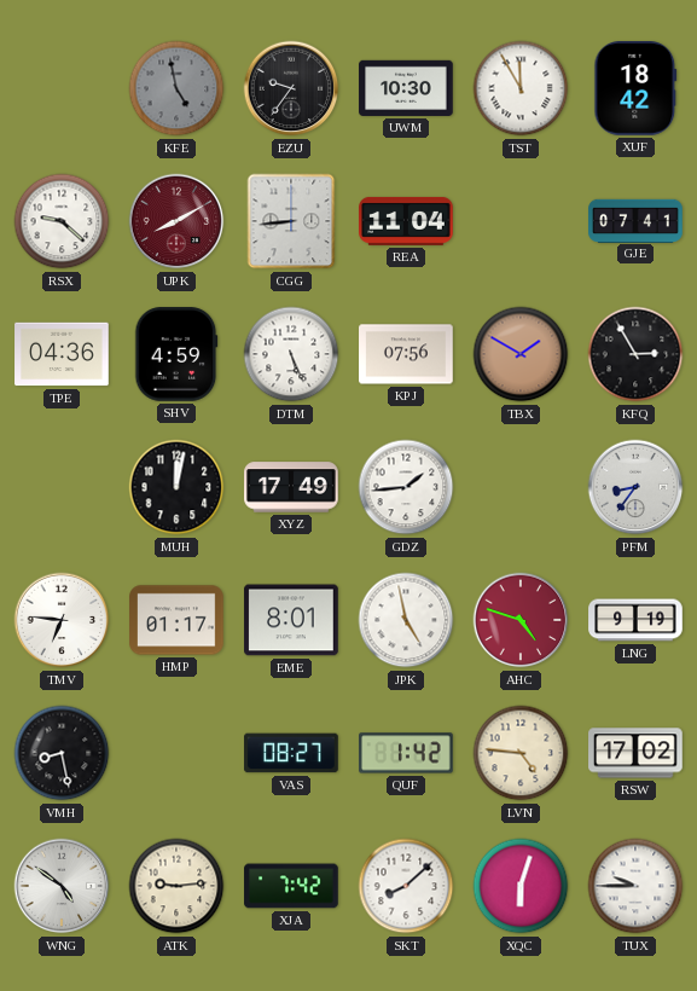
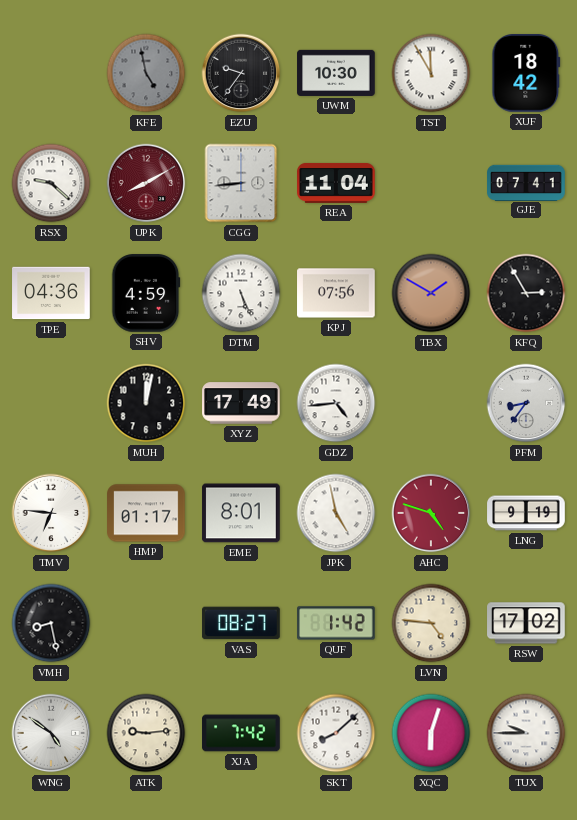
GDZ: 1:44 -> 4:44 (336, 403)
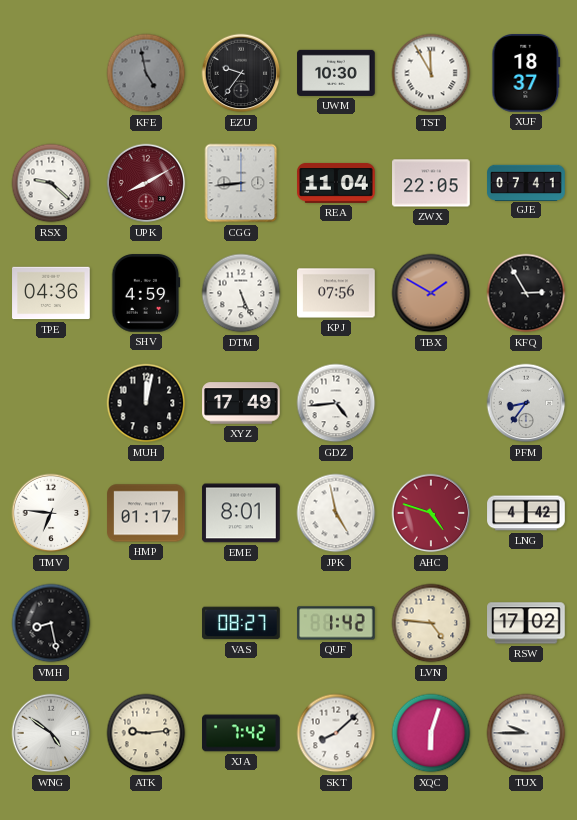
XUF: 18:42 -> 18:37 (526, 74)
ZWX: none -> 22:05 (431, 183)
LNG: 9:19 -> 4:42 (526, 513)
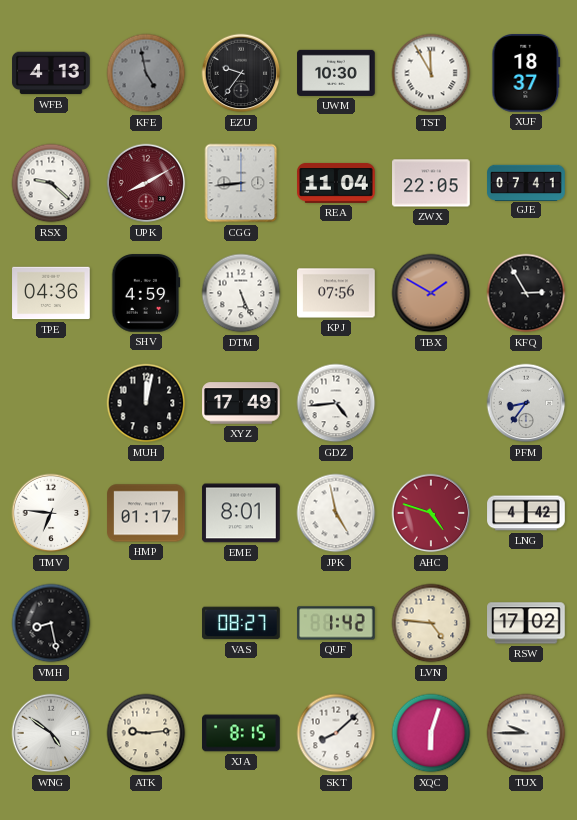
WFB: none -> 4:13 (51, 73)
XJA: 7:42 -> 8:15 (241, 733)
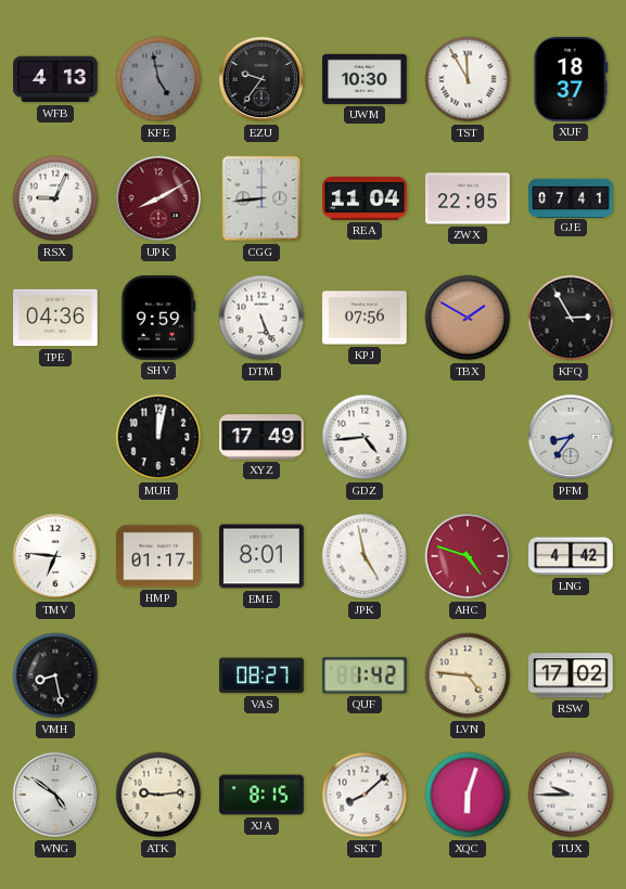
RSX: 9:22 -> 9:04 (55, 198)
SHV: 4:59 -> 9:59 (158, 318)
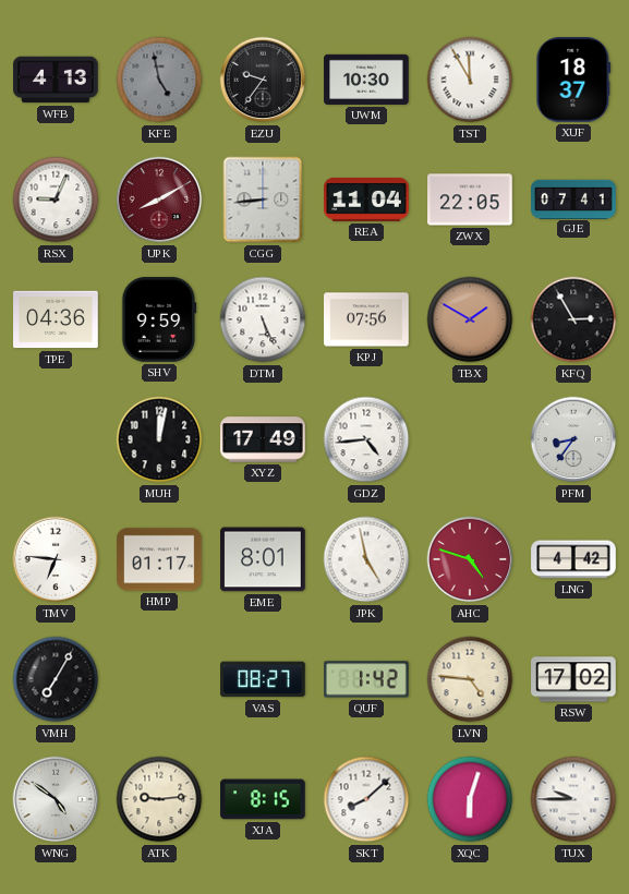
VMH: 8:28 -> 7:05 (56, 679)
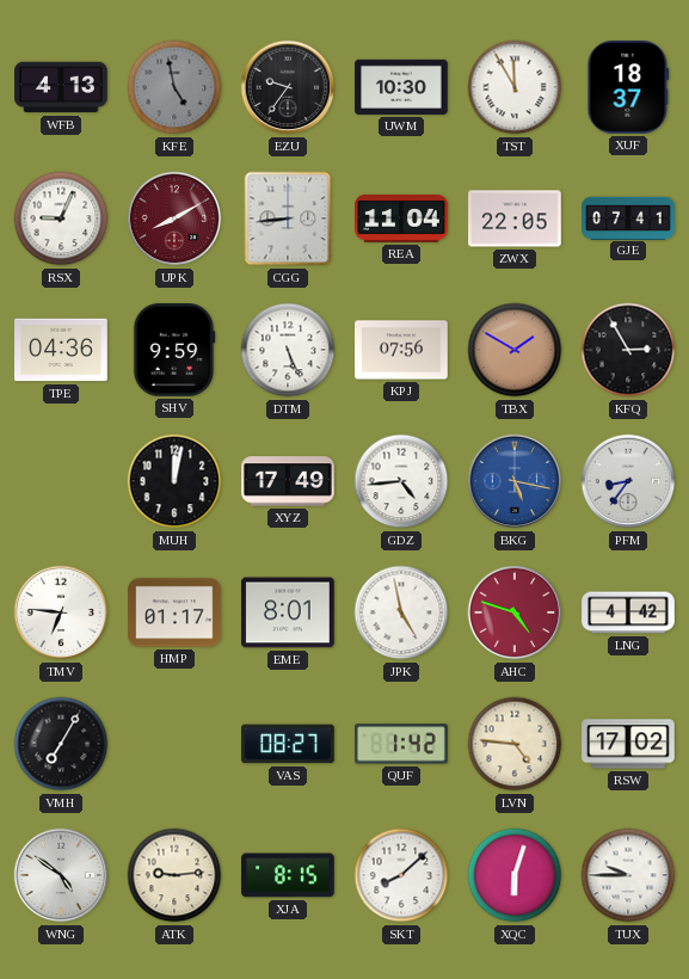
BKG: none -> 5:17 (515, 481)
